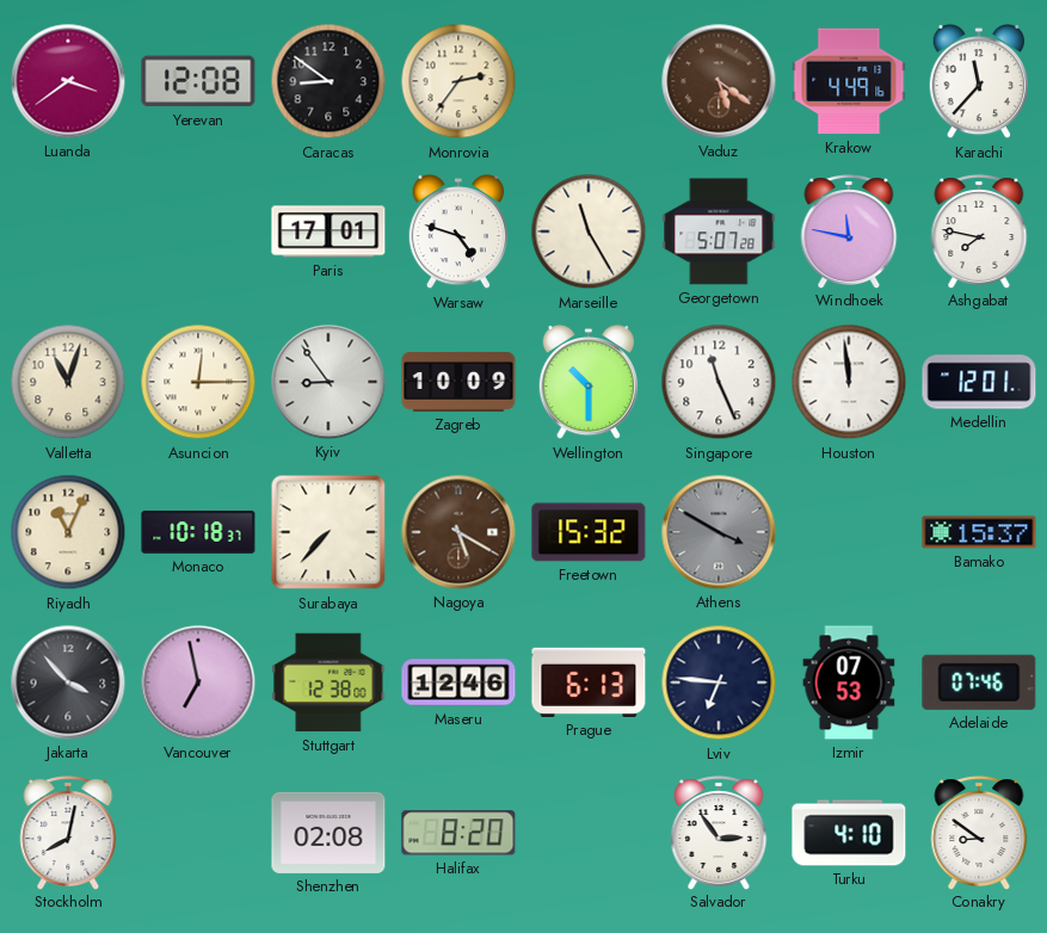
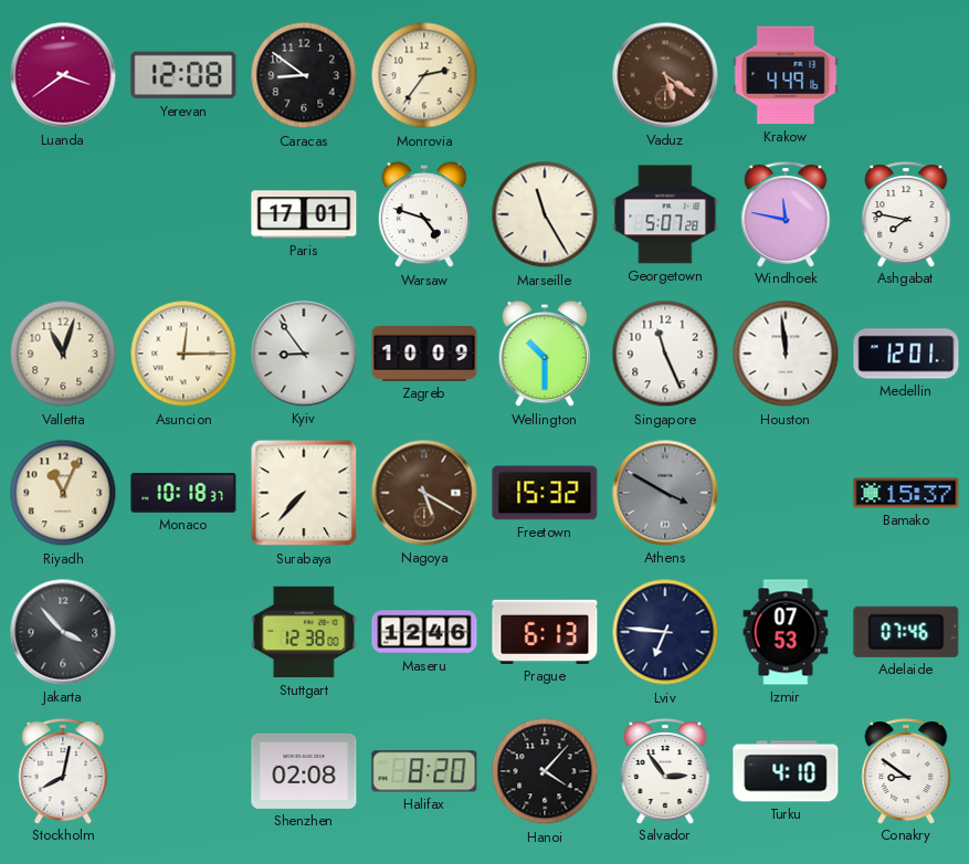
Karachi: 11:37 -> none (978, 81)
Vancouver: 6:58 -> none (198, 682)
Hanoi: none -> 4:07 (545, 771)
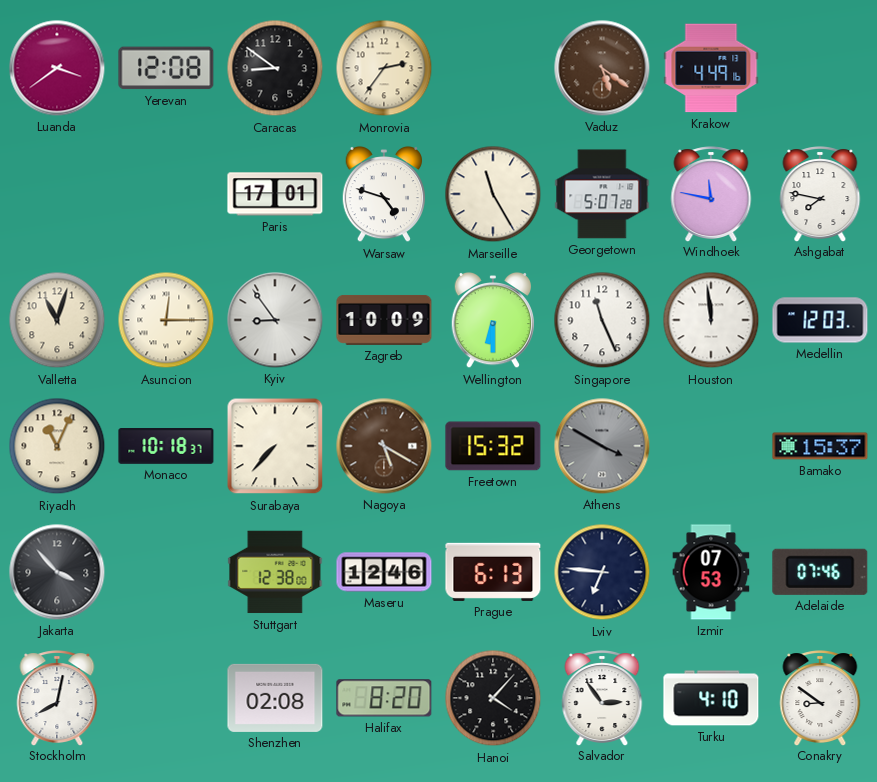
Wellington: 10:30 -> 6:30 (492, 320)
Medellin: 12:01 -> 12:03 (820, 320)
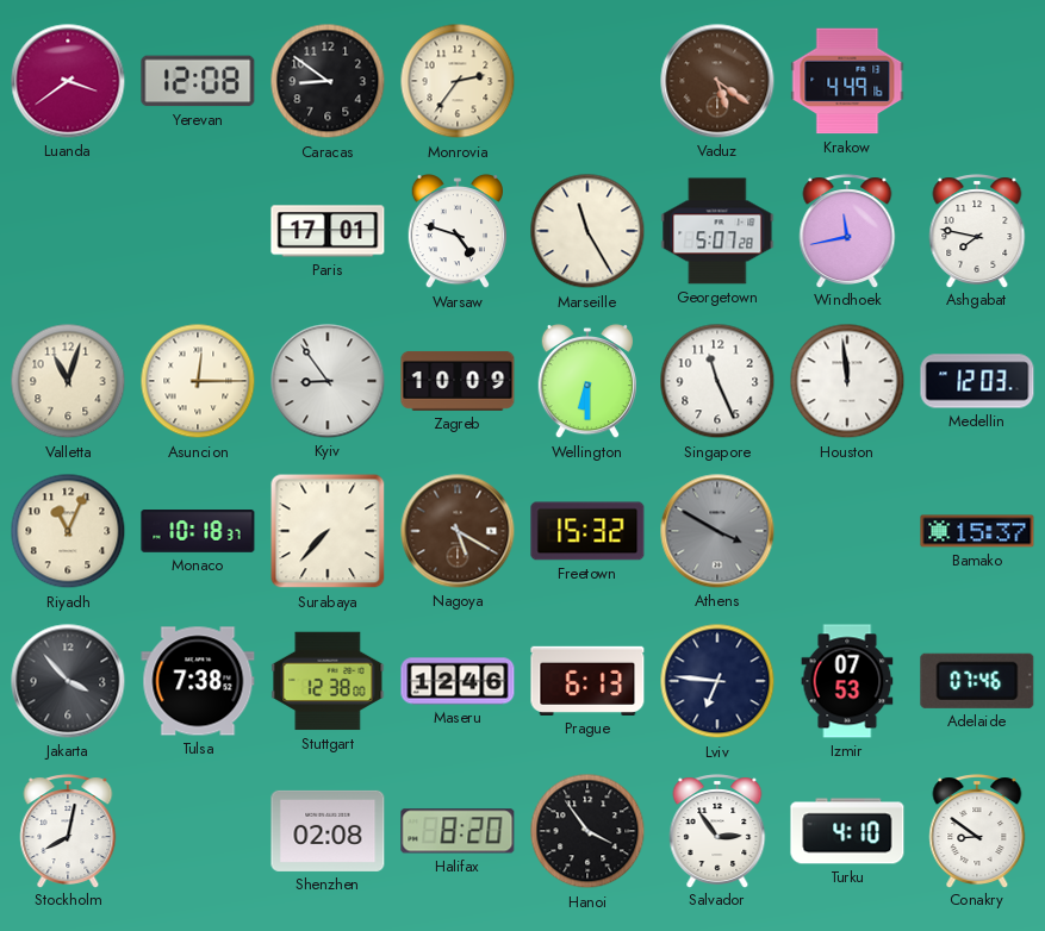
Windhoek: 11:47 -> 11:43 (847, 231)
Tulsa: none -> 7:38 (198, 681)
Hanoi: 4:07 -> 3:54 (587, 831)
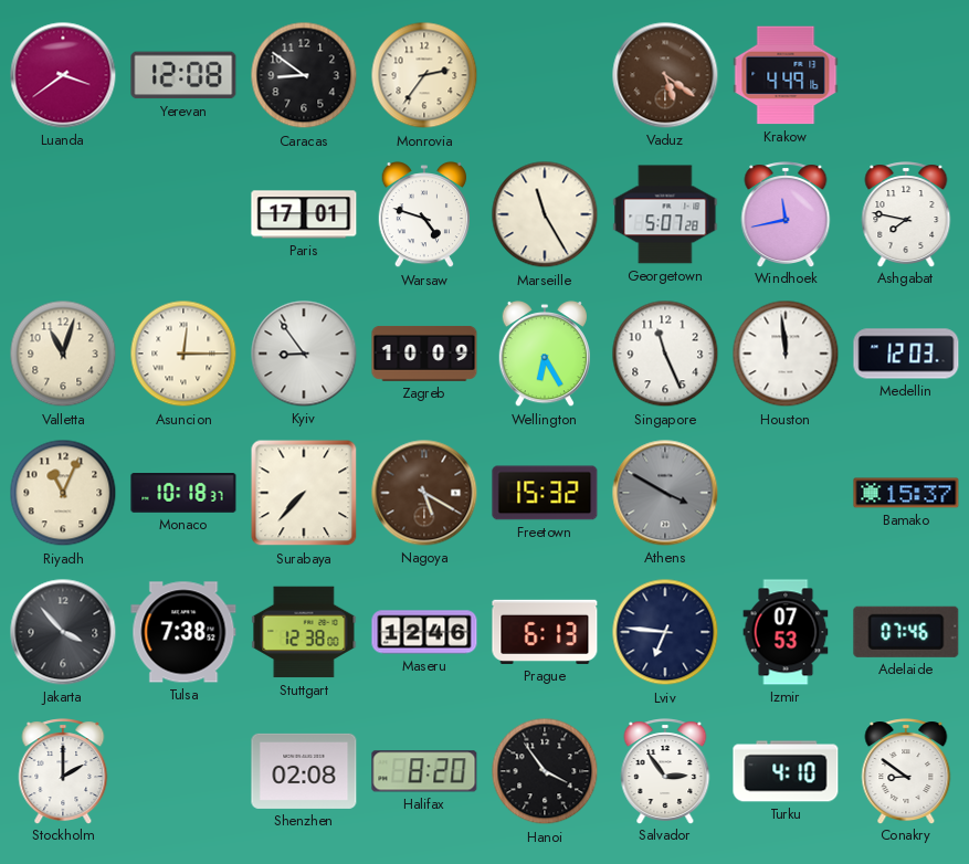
Wellington: 6:30 -> 6:25 (544, 354)
Stockholm: 8:02 -> 2:00 (63, 771)
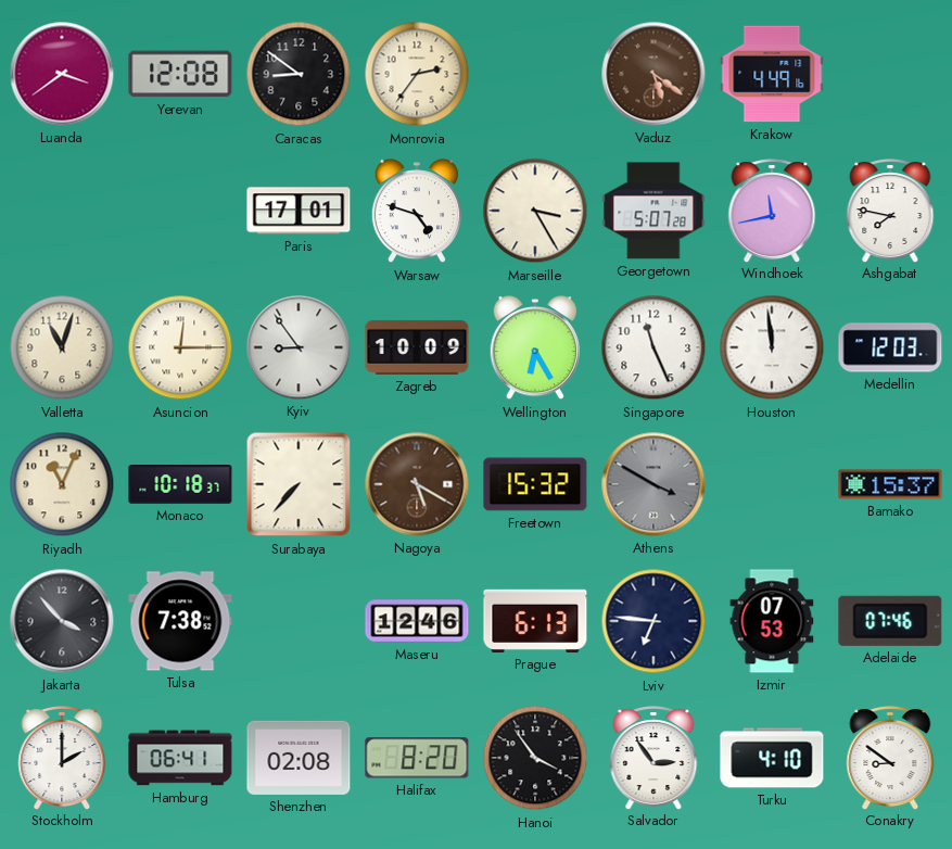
Marseille: 11:25 -> 3:25 (535, 211)
Stuttgart: 12:38 -> none (304, 632)
Hamburg: none -> 06:41 (180, 758)
